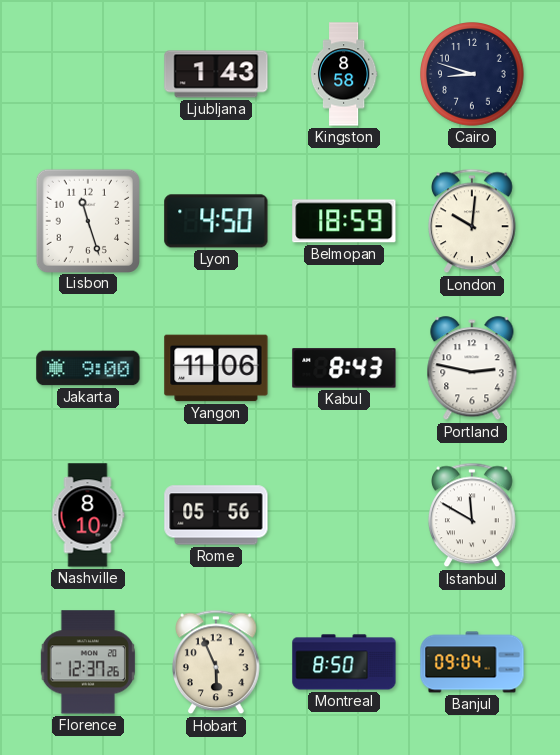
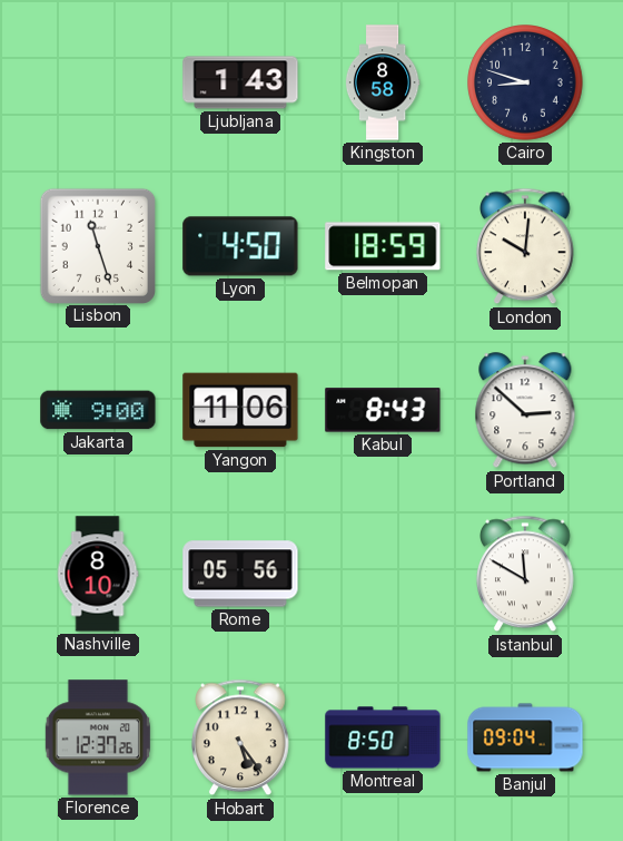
Portland: 2:47 -> 2:52 (525, 411)
Hobart: 5:56 -> 5:24 (241, 737)
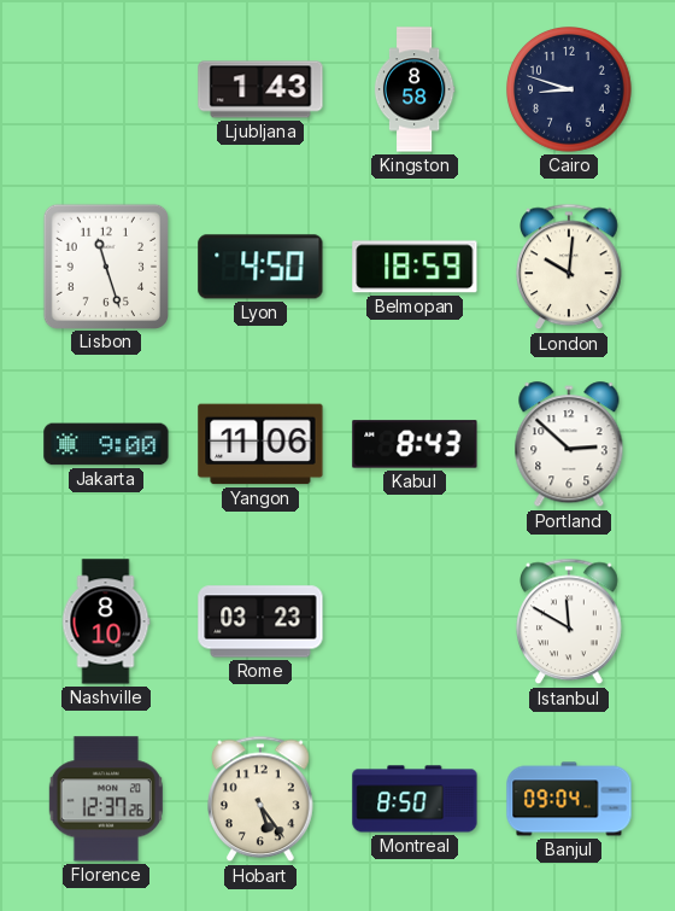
Rome: 05:56 -> 03:23 (260, 621)
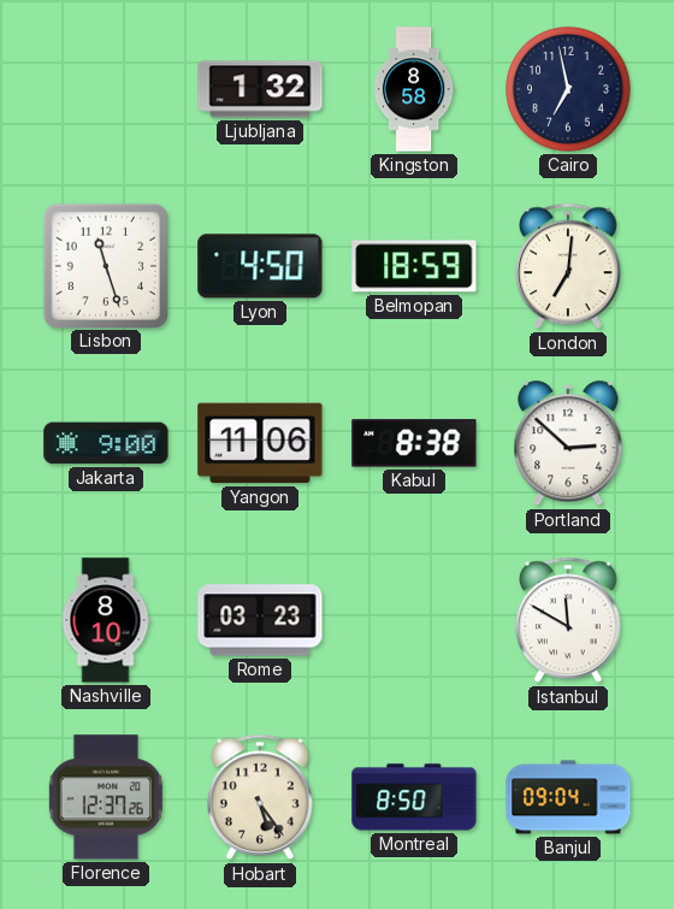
Ljubljana: 1:43 -> 1:32 (260, 89)
Cairo: 8:48 -> 6:58 (568, 89)
London: 10:01 -> 7:01 (569, 266)
Kabul: 8:43 -> 8:38 (414, 443)
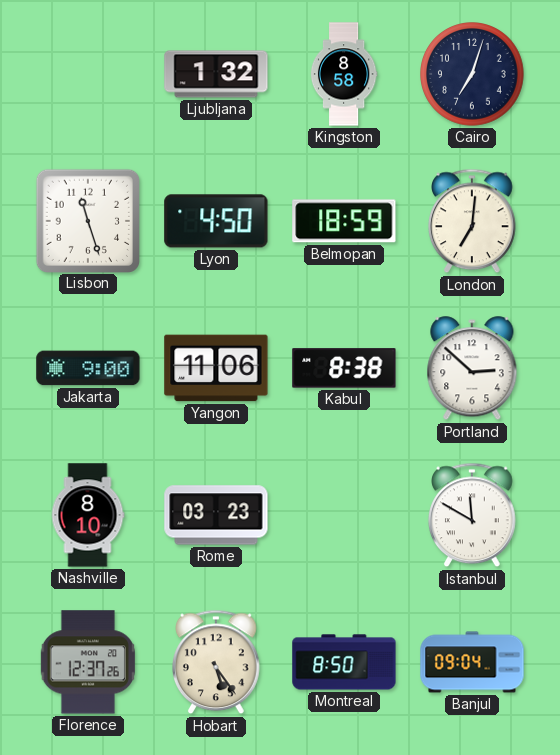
Cairo: 6:58 -> 7:03 (472, 74)
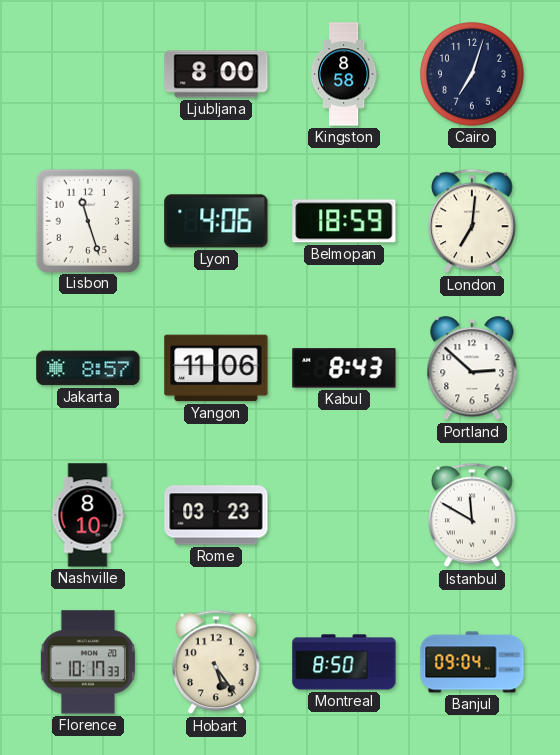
Ljubljana: 1:32 -> 8:00 (216, 74)
Lyon: 4:50 -> 4:06 (216, 221)
Jakarta: 9:00 -> 8:57 (88, 368)
Kabul: 8:38 -> 8:43 (344, 368)
Florence: 12:37 -> 10:17 (88, 662)
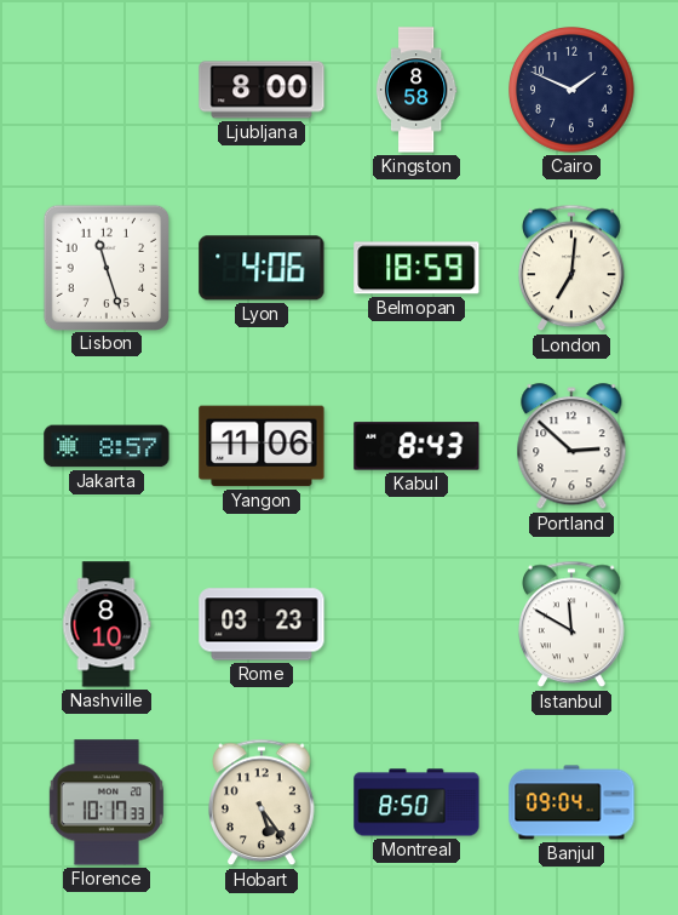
Cairo: 7:03 -> 1:49 (571, 90)
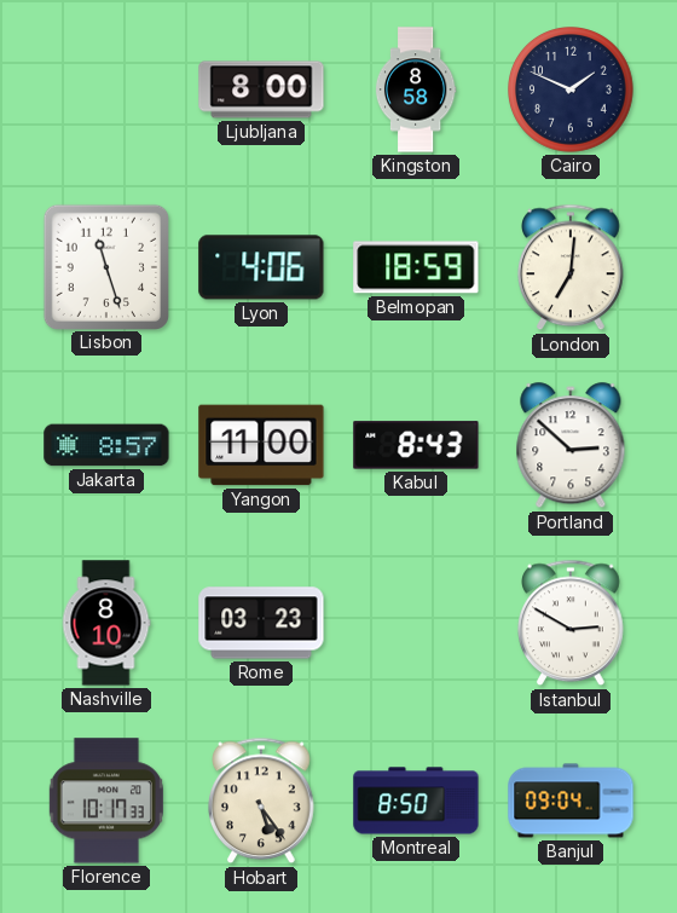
Yangon: 11:06 -> 11:00 (261, 445)
Istanbul: 11:50 -> 2:50 (572, 623)
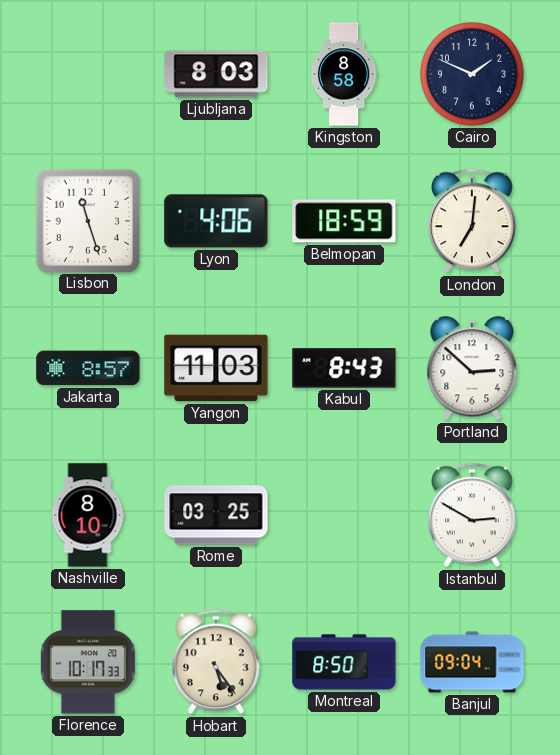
Ljubljana: 8:00 -> 8:03 (216, 74)
Yangon: 11:00 -> 11:03 (216, 368)
Rome: 03:23 -> 03:25 (216, 515)
